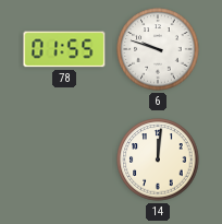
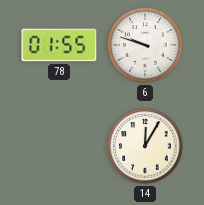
14: 12:01 -> 12:05 (145, 146)
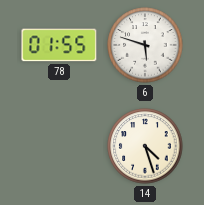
6: 9:48 -> 5:48 (145, 45)
14: 12:05 -> 4:27 (145, 146)
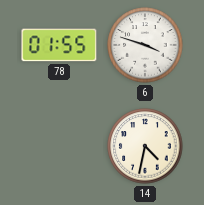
6: 5:48 -> 3:48 (145, 45)
14: 4:27 -> 4:32 (145, 146)
